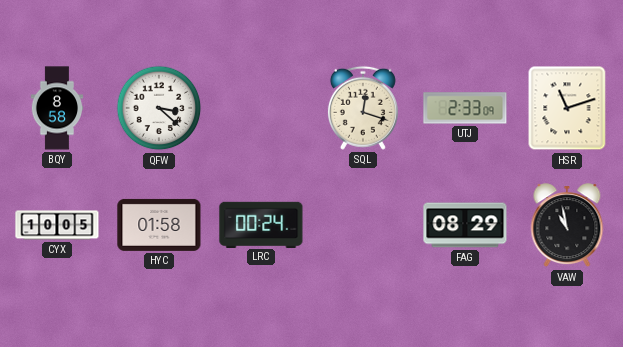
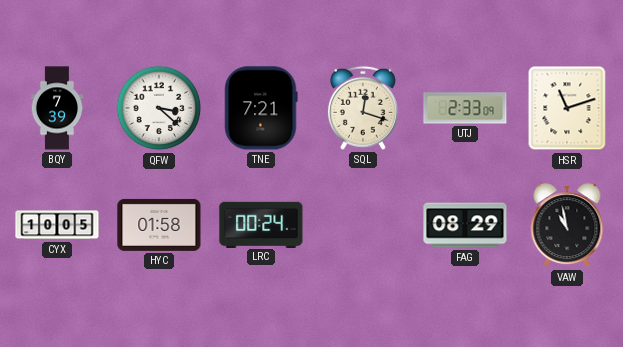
BQY: 8:58 -> 7:39 (57, 108)
TNE: none -> 7:21 (261, 108)
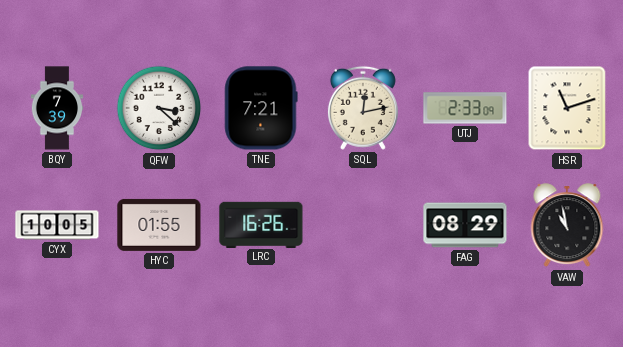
SQL: 12:18 -> 12:13 (363, 108)
HYC: 01:58 -> 01:55 (159, 225)
LRC: 00:24 -> 16:26 (261, 224)
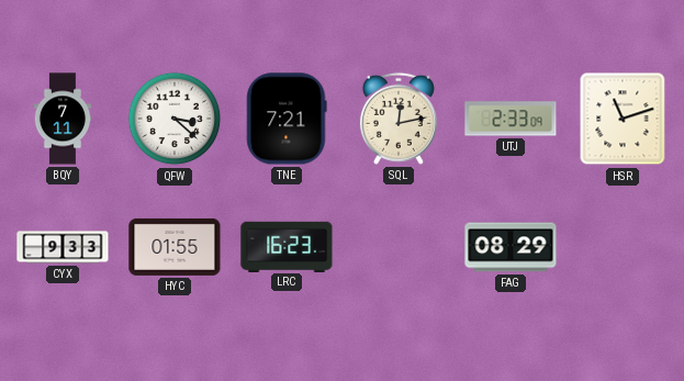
BQY: 7:39 -> 7:11 (63, 119)
CYX: 10:05 -> 9:33 (63, 247)
LRC: 16:26 -> 16:23 (287, 246)
VAW: 10:58 -> none (567, 226)
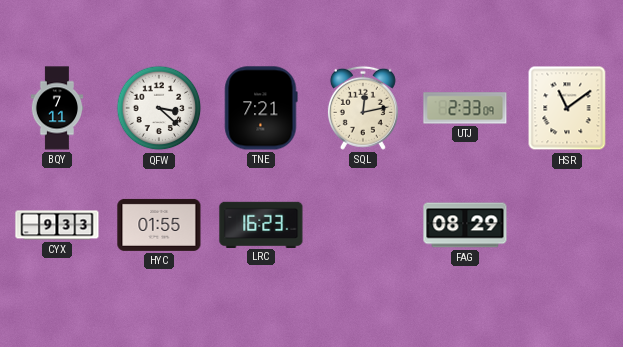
HSR: 11:12 -> 11:09 (567, 108)
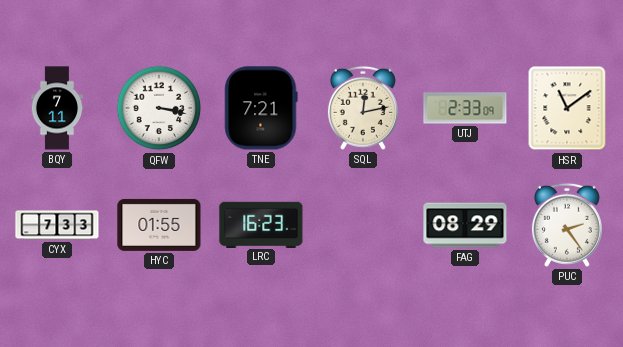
QFW: 3:22 -> 3:17 (159, 108)
CYX: 9:33 -> 7:33 (57, 225)
PUC: none -> 2:24 (567, 225)
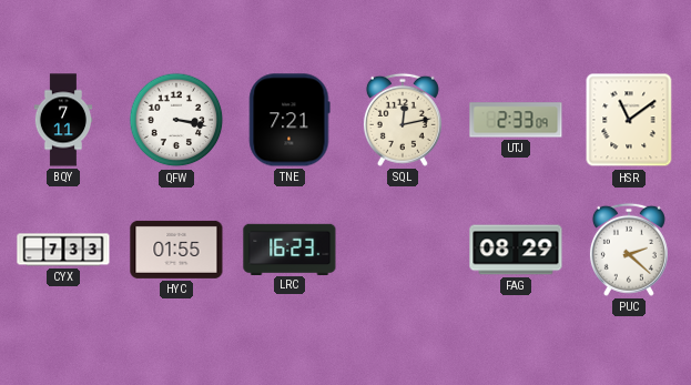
PUC: 2:24 -> 2:22 (629, 250)
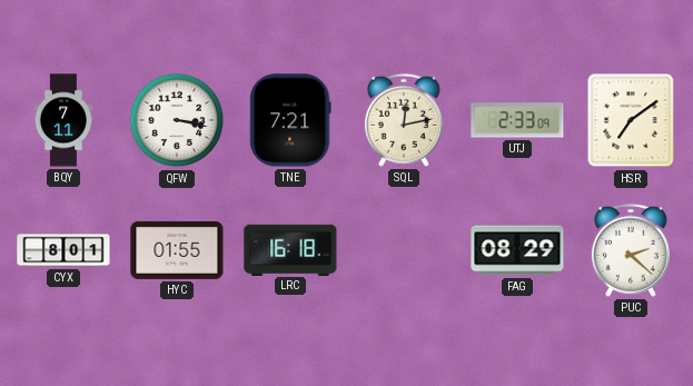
HSR: 11:09 -> 7:09 (631, 120)
CYX: 7:33 -> 8:01 (63, 250)
LRC: 16:23 -> 16:18 (290, 249)
